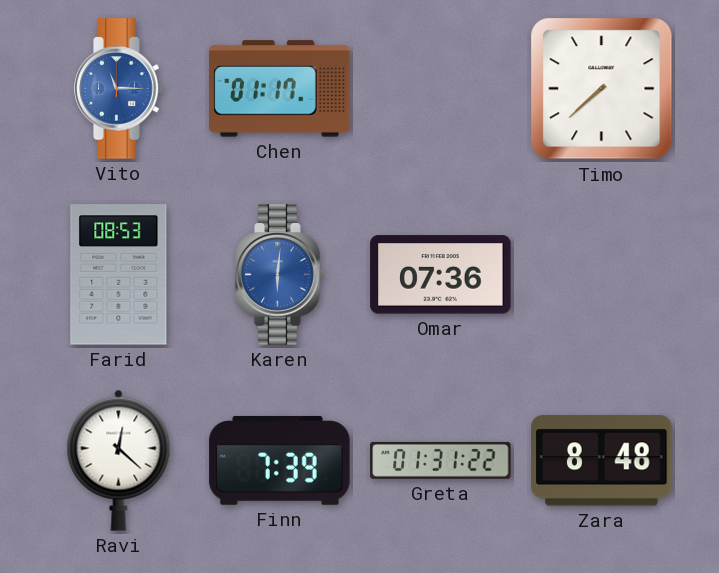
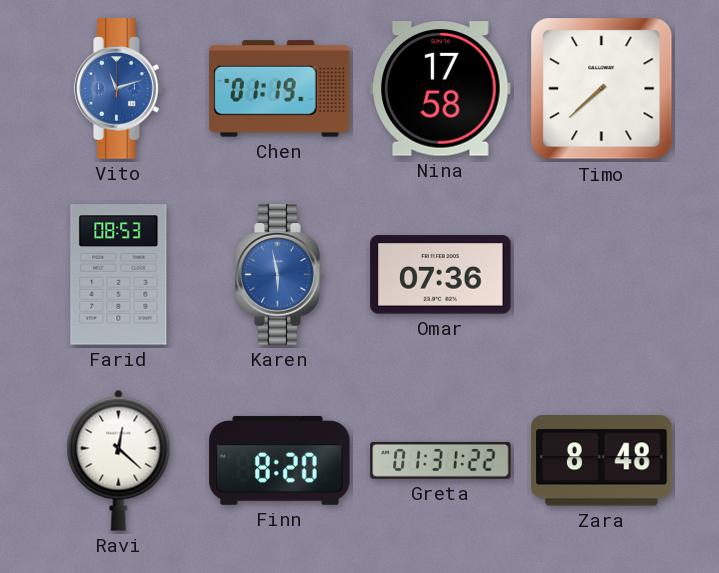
Vito: 11:15 -> 11:12 (119, 89)
Chen: 01:17 -> 01:19 (280, 89)
Nina: none -> 17:58 (441, 89)
Karen: 6:01 -> 5:58 (280, 275)
Finn: 7:39 -> 8:20 (280, 460)
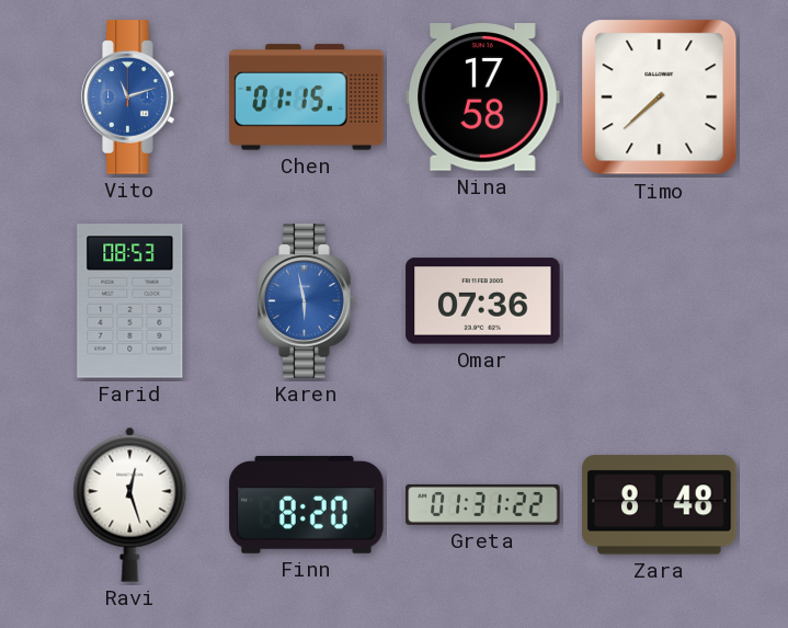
Chen: 01:19 -> 01:15 (307, 98)
Ravi: 12:22 -> 12:27 (130, 504)
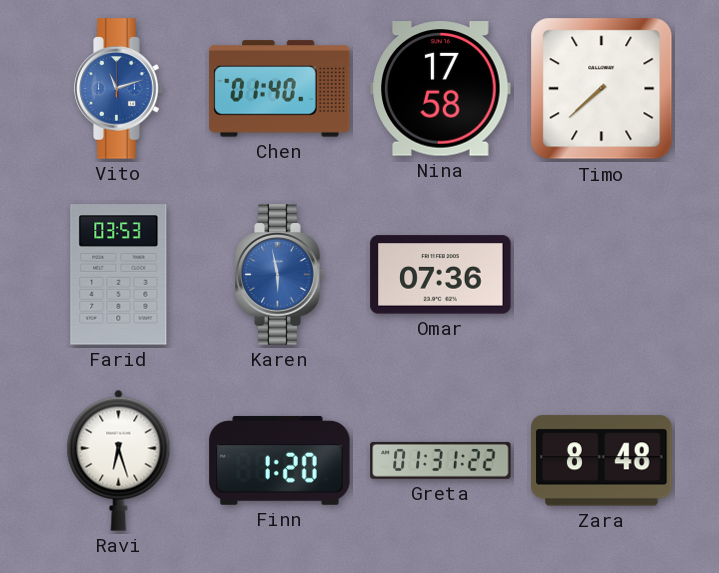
Chen: 01:15 -> 01:40 (280, 89)
Farid: 08:53 -> 03:53 (119, 275)
Ravi: 12:27 -> 6:27 (119, 460)
Finn: 8:20 -> 1:20 (280, 460)
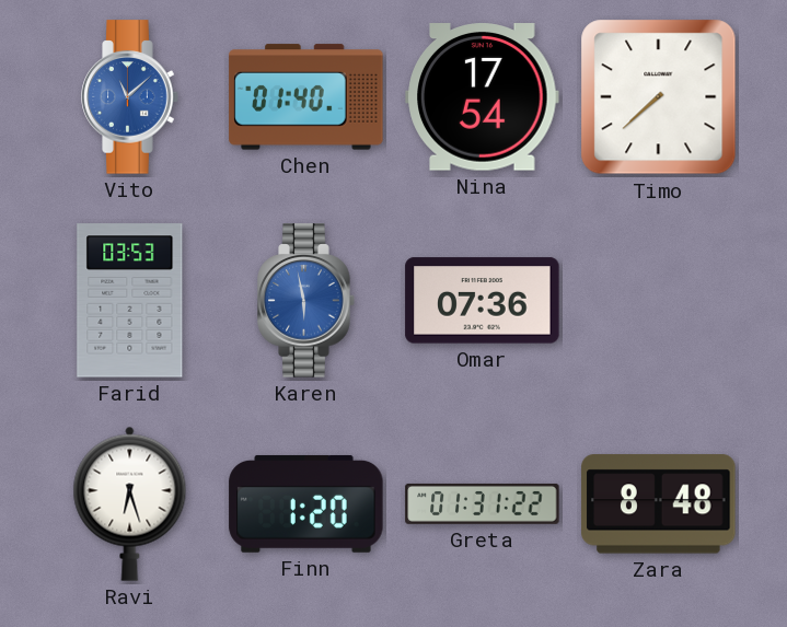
Vito: 11:12 -> 11:08 (130, 97)
Nina: 17:58 -> 17:54 (483, 97)
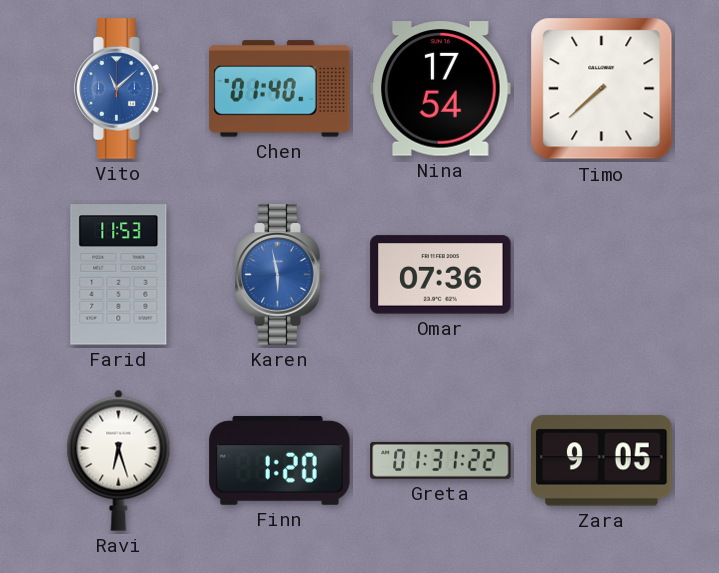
Farid: 03:53 -> 11:53 (119, 275)
Zara: 8:48 -> 9:05 (602, 461)
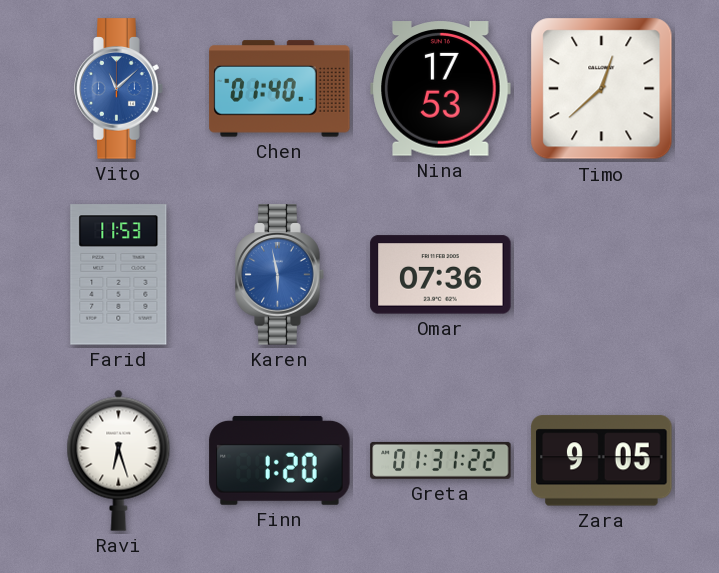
Nina: 17:54 -> 17:53 (441, 89)
Timo: 7:38 -> 12:38 (602, 89)
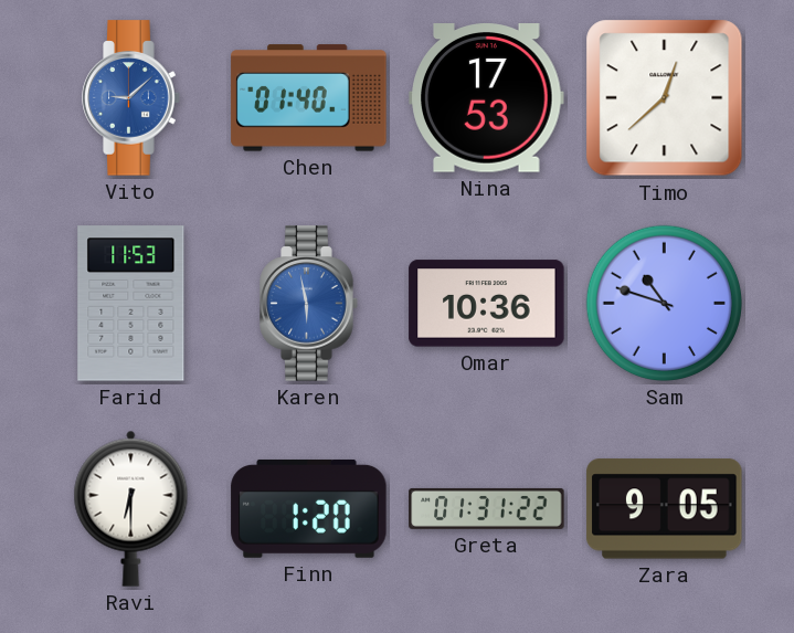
Vito: 11:08 -> 9:08 (131, 98)
Omar: 07:36 -> 10:36 (487, 304)
Sam: none -> 10:48 (664, 303)
Ravi: 6:27 -> 6:30 (131, 508)
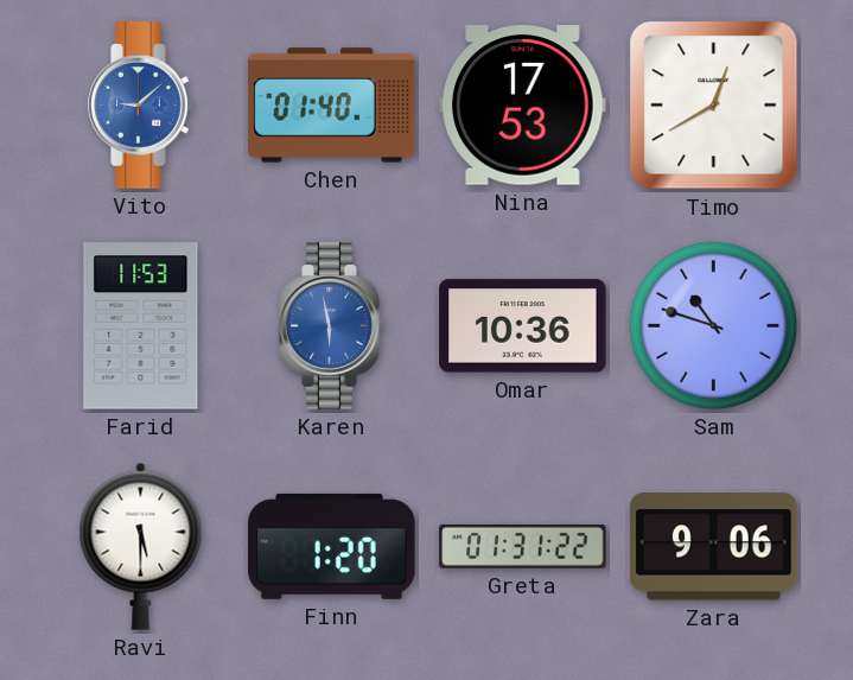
Timo: 12:38 -> 12:40 (714, 106)
Ravi: 6:30 -> 5:30 (141, 546)
Zara: 9:05 -> 9:06 (714, 547)
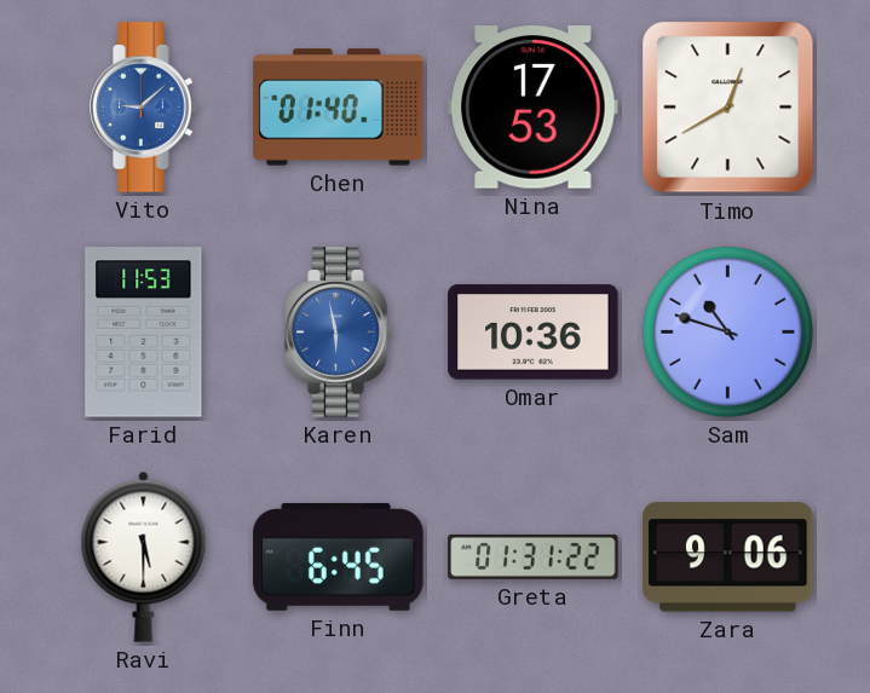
Finn: 1:20 -> 6:45 (339, 556)
